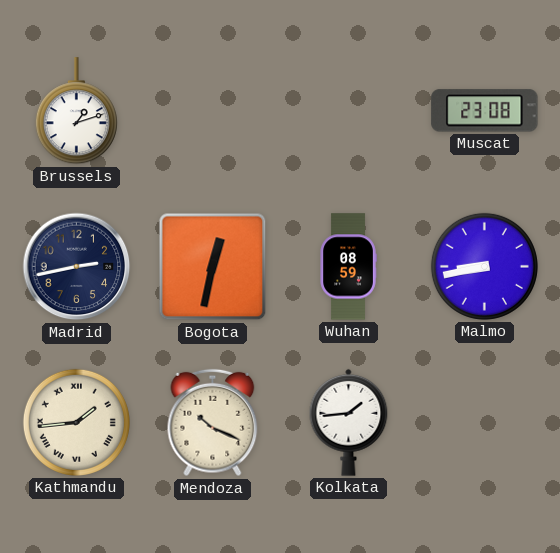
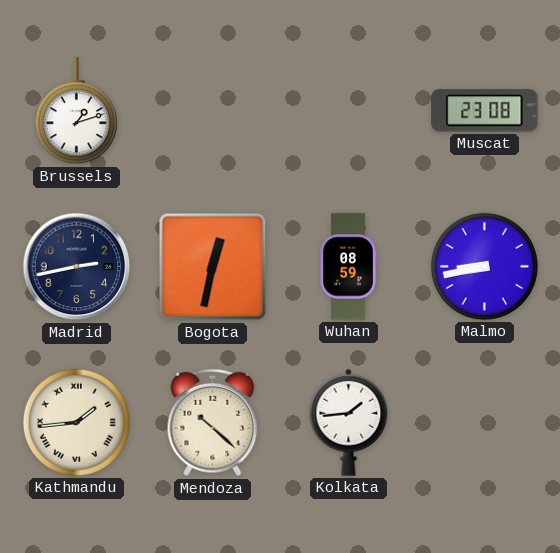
Mendoza: 10:19 -> 10:22 (213, 423)
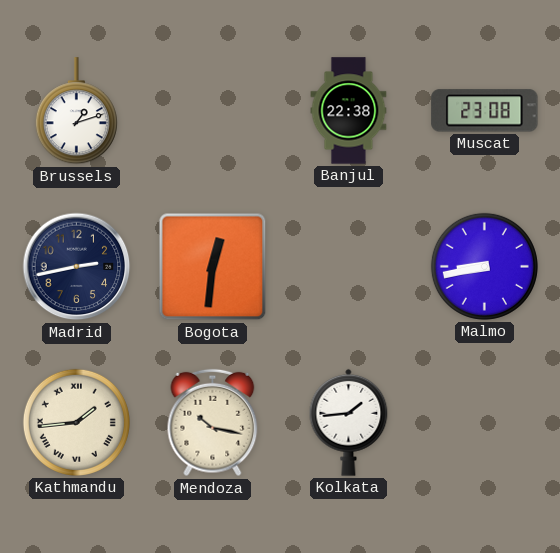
Banjul: none -> 22:38 (349, 111)
Bogota: 12:32 -> 12:31 (213, 267)
Wuhan: 08:59 -> none (348, 267)
Mendoza: 10:22 -> 10:17 (213, 423)
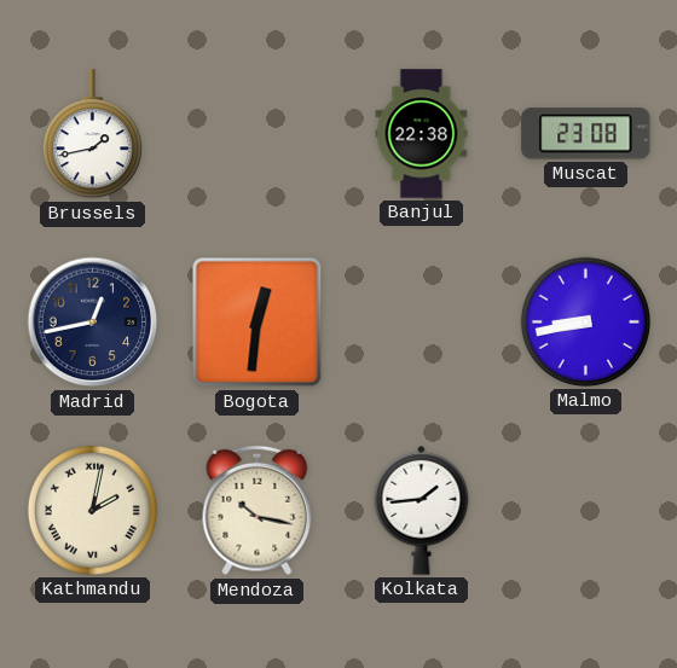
Brussels: 1:12 -> 1:43 (92, 134)
Madrid: 2:43 -> 12:43 (93, 323)
Kathmandu: 1:44 -> 2:02 (92, 510)
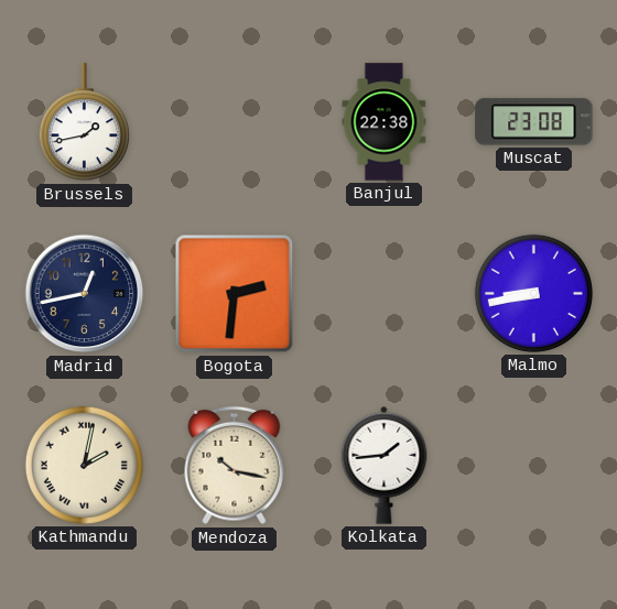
Bogota: 12:31 -> 2:31 (235, 294)
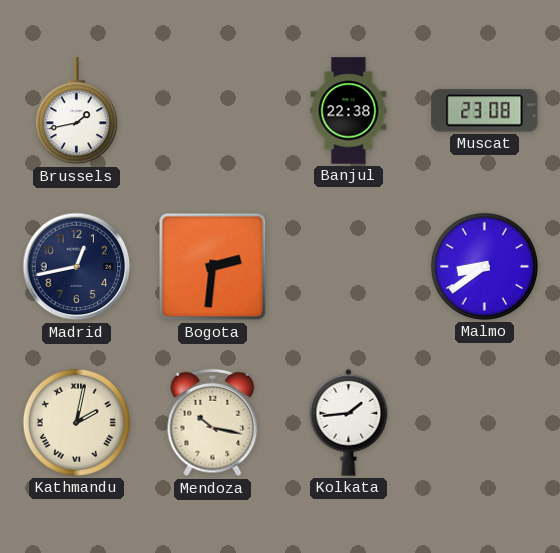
Malmo: 8:43 -> 8:39 (484, 266)
